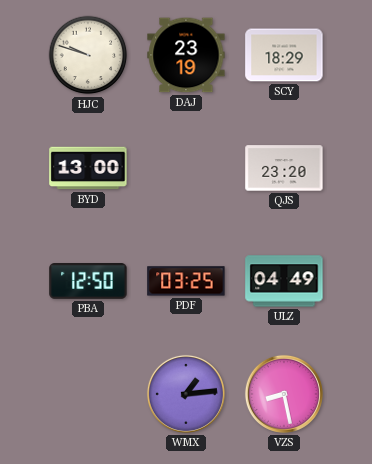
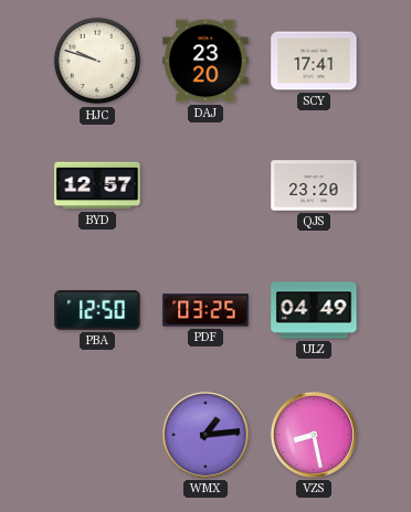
DAJ: 23:19 -> 23:20 (205, 61)
SCY: 18:29 -> 17:41 (314, 61)
BYD: 13:00 -> 12:57 (97, 185)
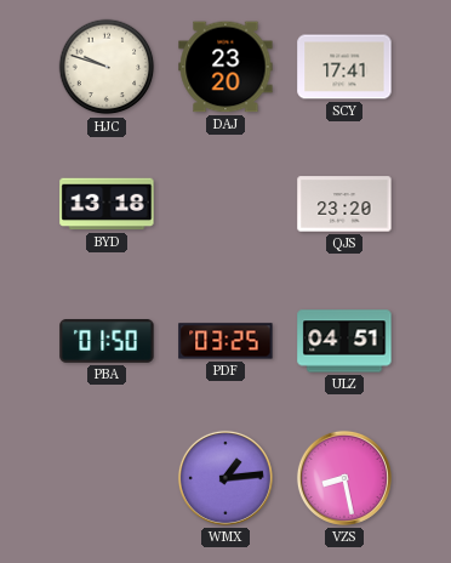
BYD: 12:57 -> 13:18 (107, 204)
PBA: 12:50 -> 01:50 (107, 342)
ULZ: 04:49 -> 04:51 (344, 341)
